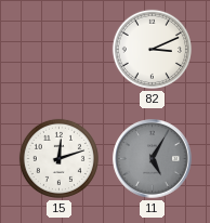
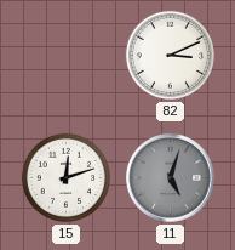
11: 5:05 -> 5:03 (171, 178)
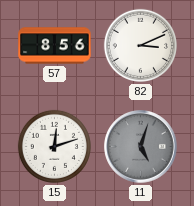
57: none -> 8:56 (55, 46)
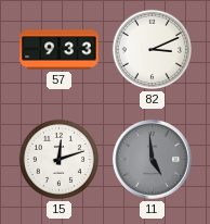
57: 8:56 -> 9:33 (60, 50)
11: 5:03 -> 4:59 (153, 160)
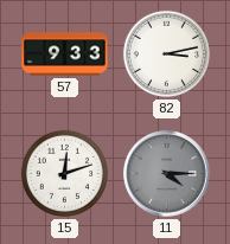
82: 3:11 -> 3:13 (166, 53)
11: 4:59 -> 4:15 (167, 174)
